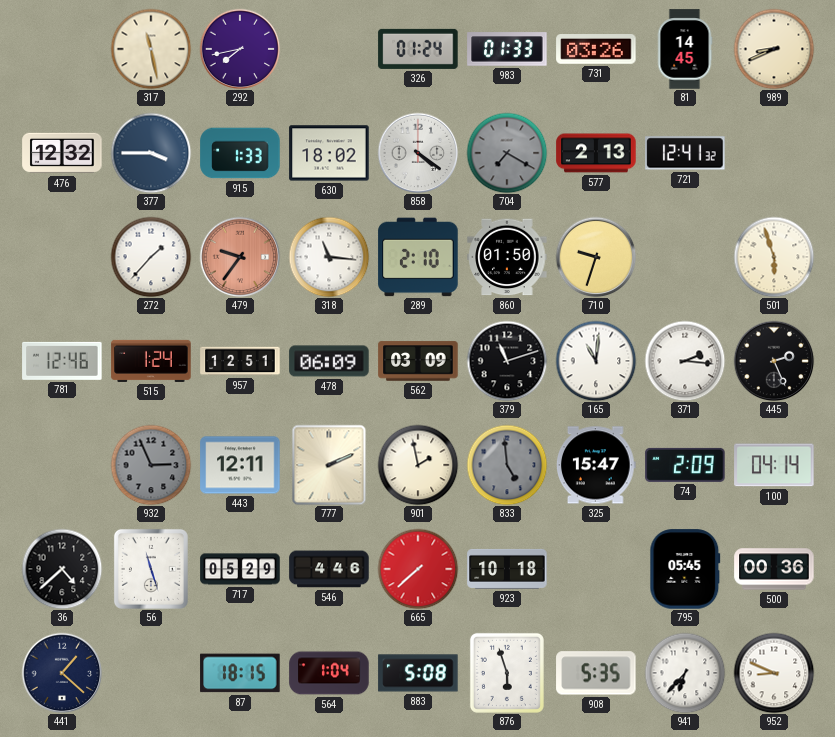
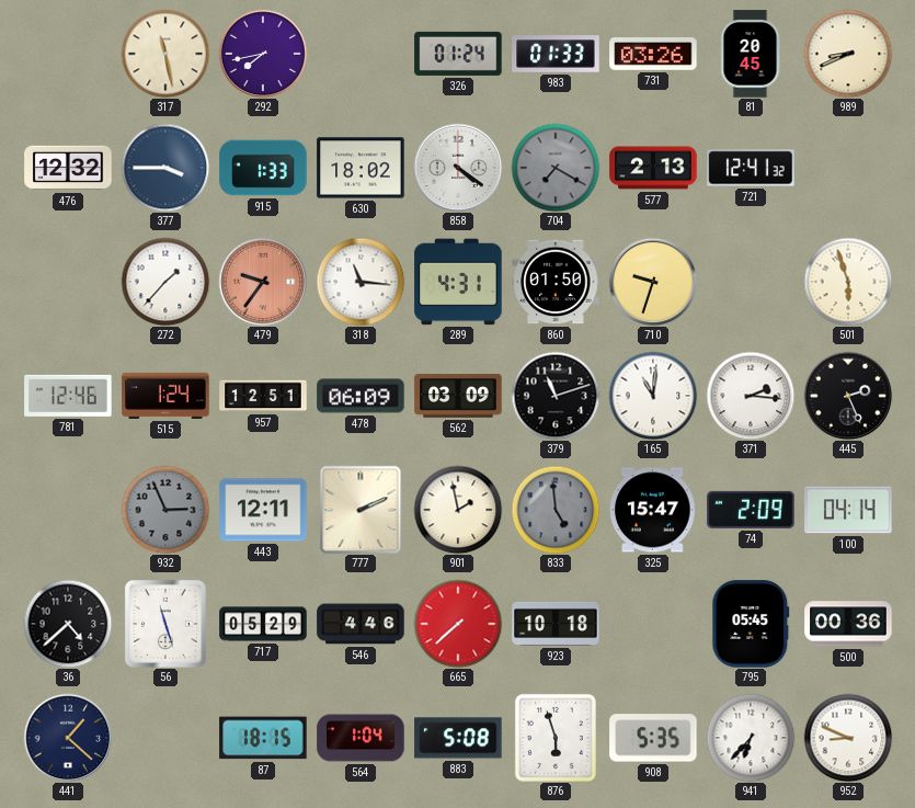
81: 14:45 -> 20:45 (751, 54)
289: 2:10 -> 4:31 (458, 282)
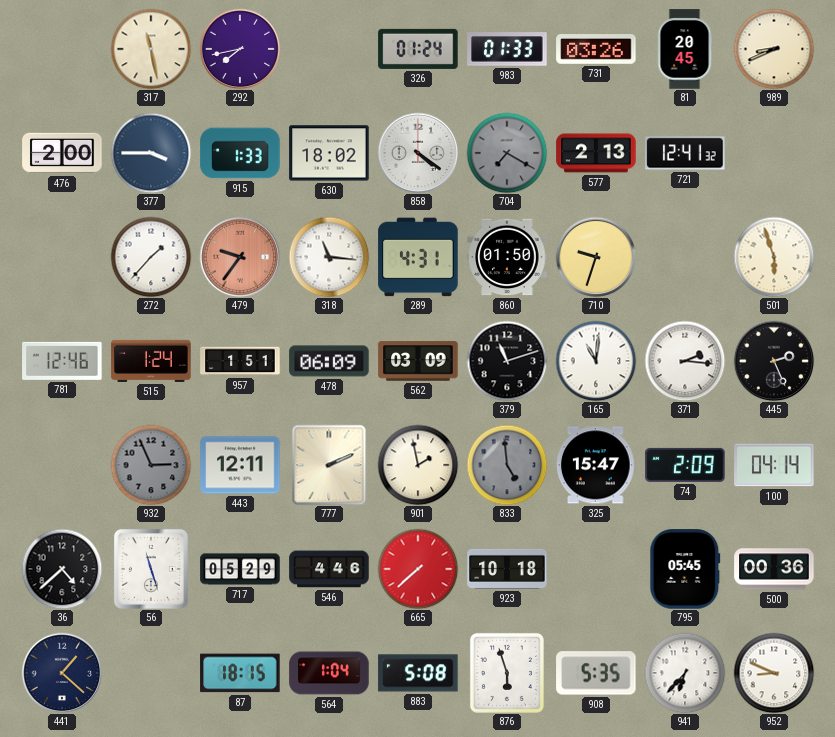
476: 12:32 -> 2:00 (62, 153)
957: 12:51 -> 1:51 (240, 361)
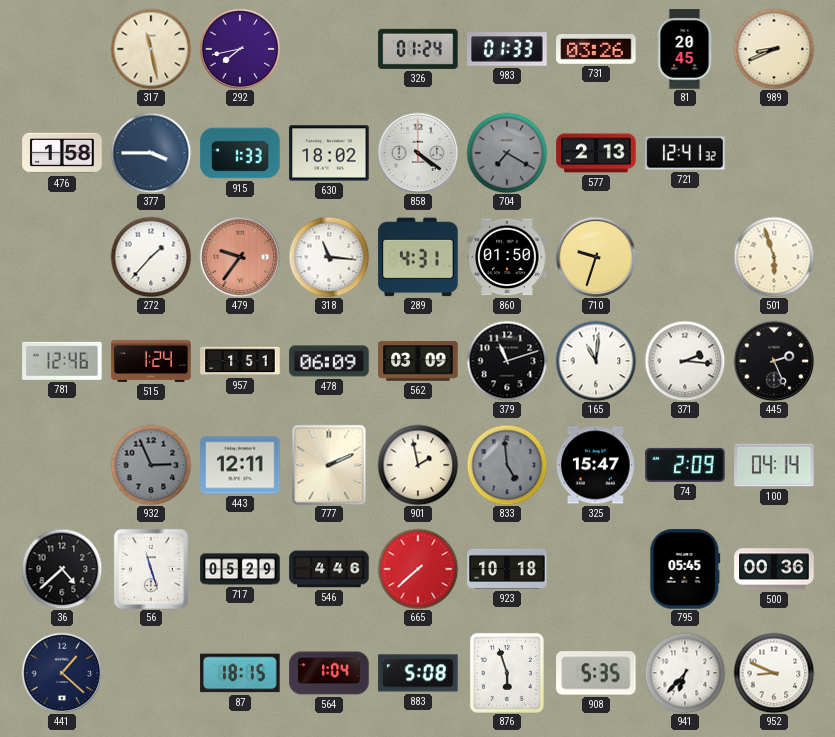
476: 2:00 -> 1:58 (62, 153)
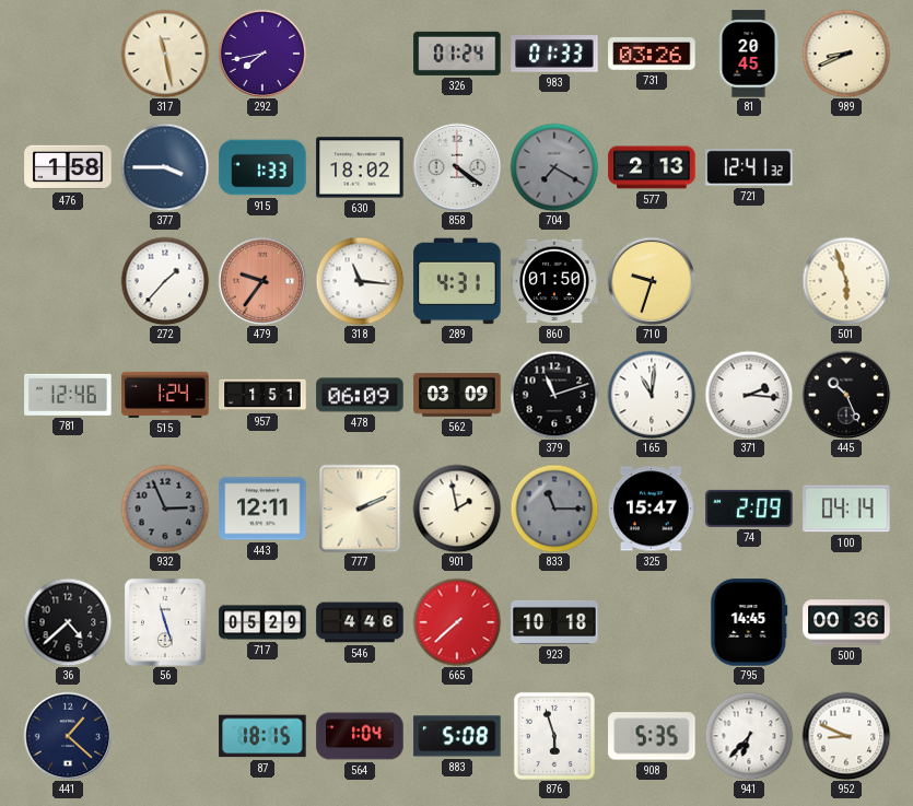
445: 2:26 -> 10:26 (846, 395)
833: 4:59 -> 11:15 (554, 509)
795: 05:45 -> 14:45 (749, 622)
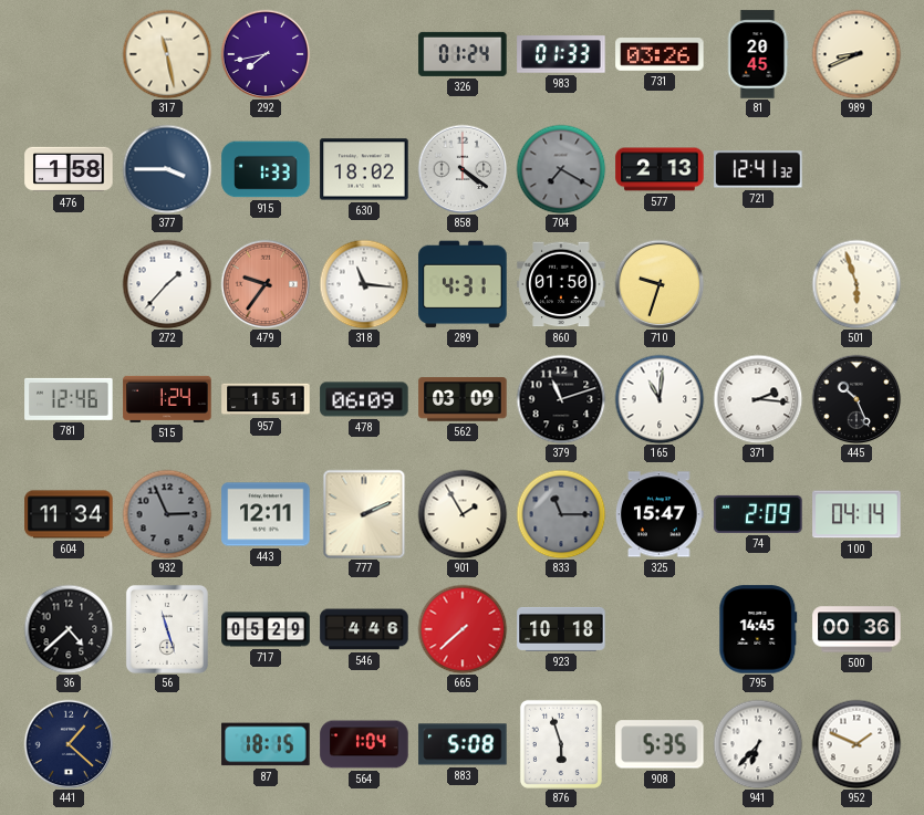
604: none -> 11:34 (69, 514)
901: 1:58 -> 1:55 (463, 514)
952: 8:49 -> 1:49 (856, 744)
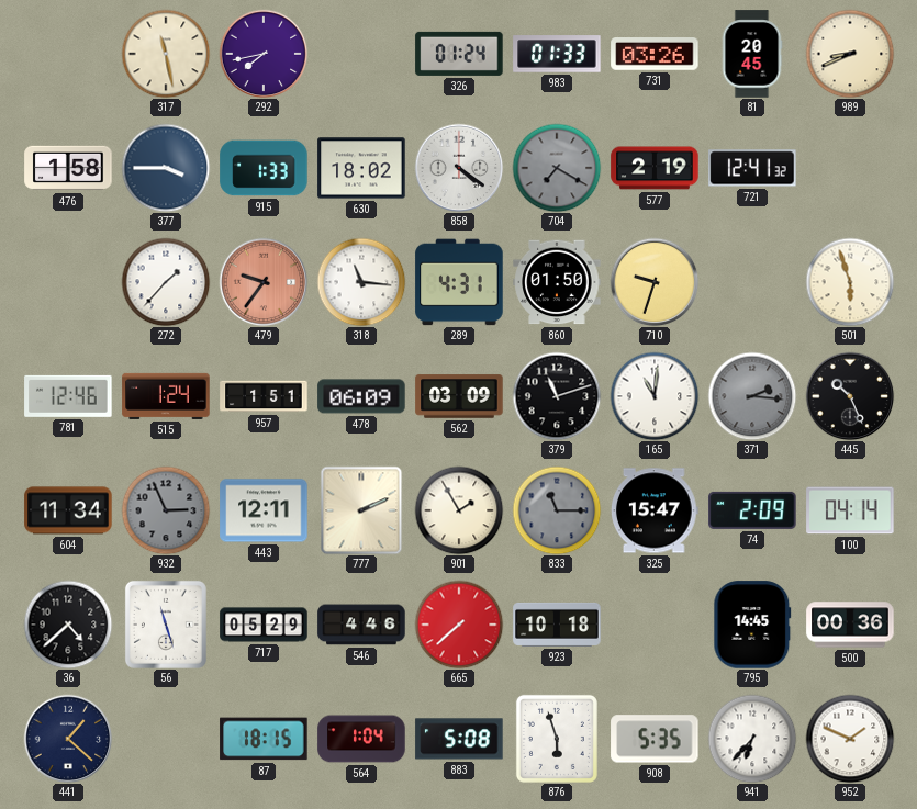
577: 2:13 -> 2:19 (655, 168)
371 dial: white -> grey (752, 396)
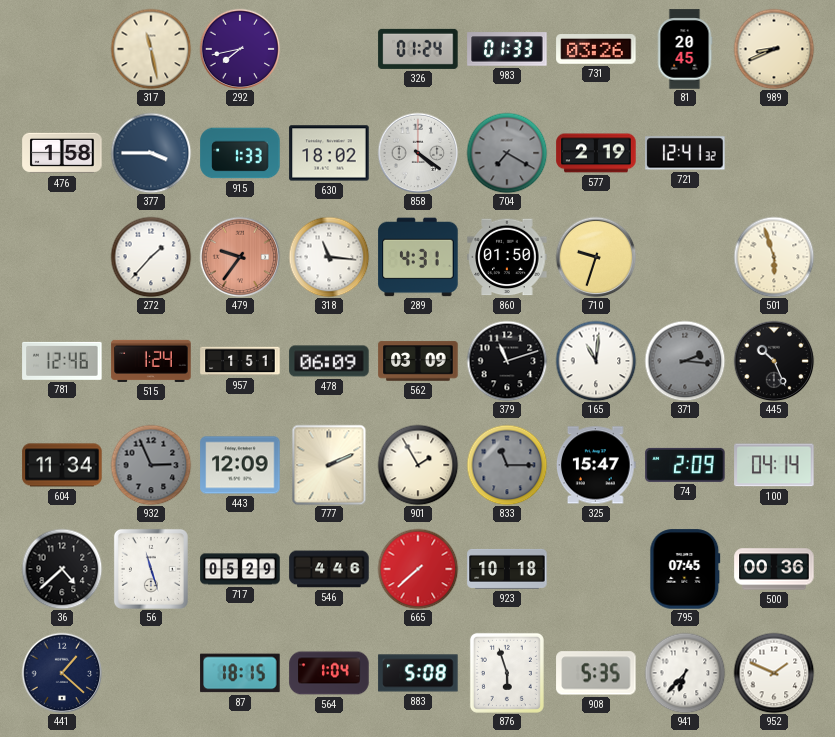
443: 12:11 -> 12:09 (240, 465)
795: 14:45 -> 07:45 (685, 569)
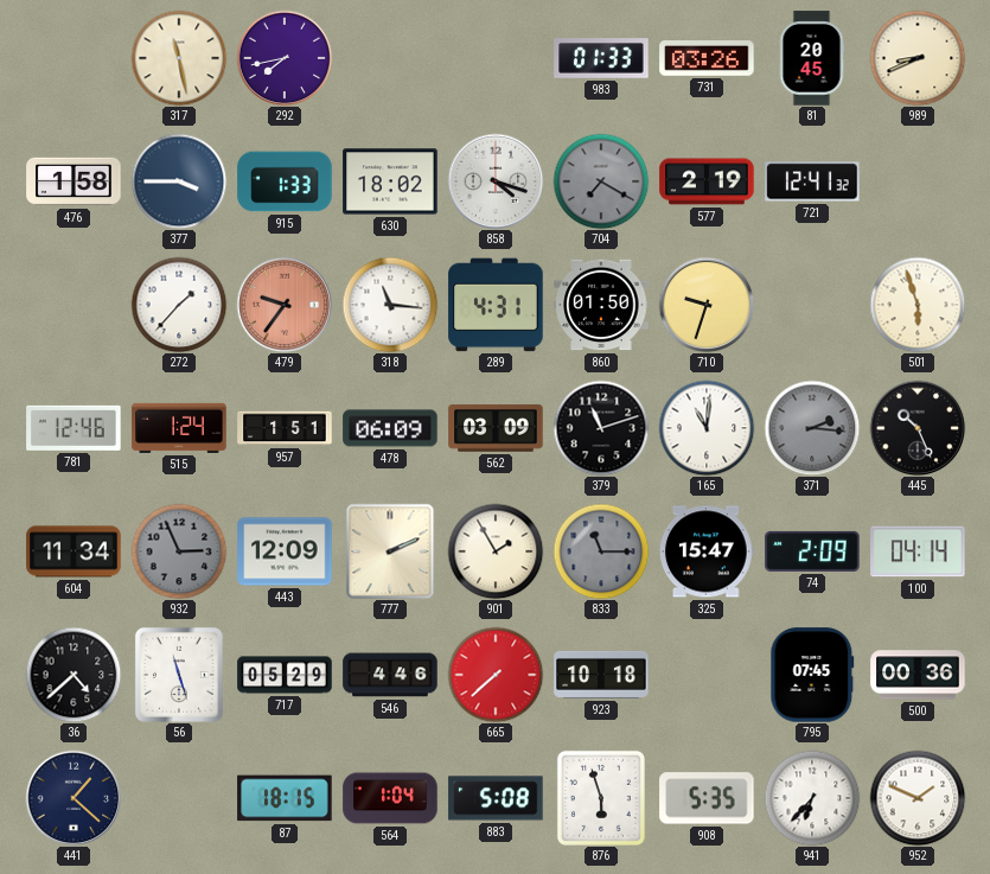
326: 01:24 -> none (418, 49)
858: 4:21 -> 4:18 (496, 181)
